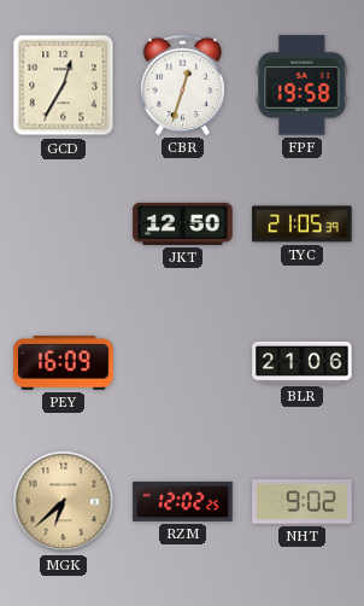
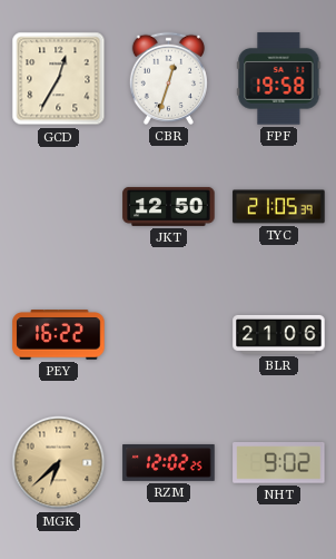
PEY: 16:09 -> 16:22 (59, 335)
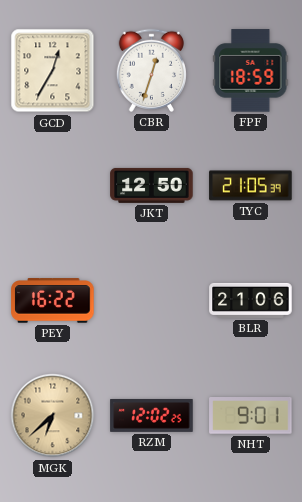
FPF: 19:58 -> 18:59 (251, 71)
NHT: 9:02 -> 9:01 (251, 416)
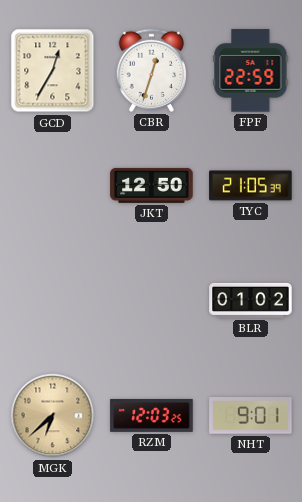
FPF: 18:59 -> 22:59 (251, 71)
PEY: 16:22 -> none (53, 301)
BLR: 21:06 -> 01:02 (251, 300)
RZM: 12:02 -> 12:03 (152, 415)
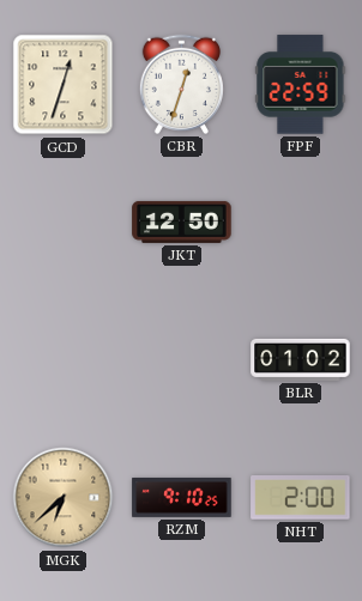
GCD: 12:35 -> 12:33 (64, 85)
TYC: 21:05 -> none (251, 186)
RZM: 12:03 -> 9:10 (182, 497)
NHT: 9:01 -> 2:00 (301, 498)
